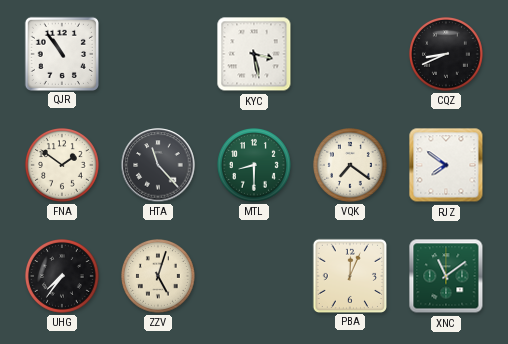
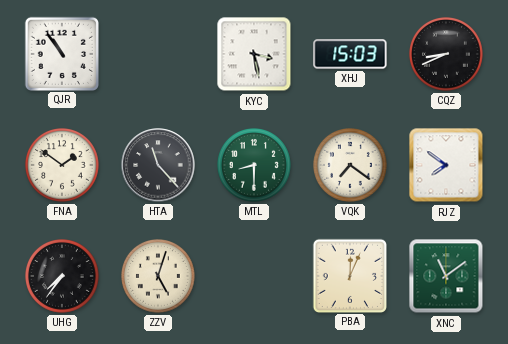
XHJ: none -> 15:03 (350, 54)
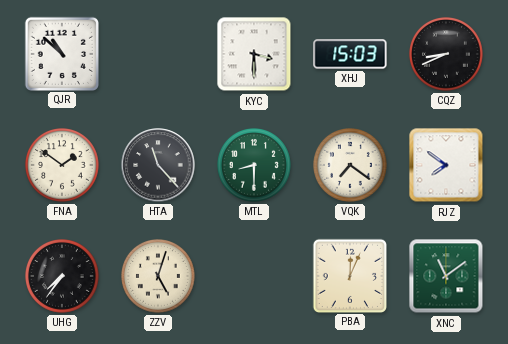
QJR: 10:54 -> 10:52 (61, 53)
KYC: 3:28 -> 3:30 (254, 54)
